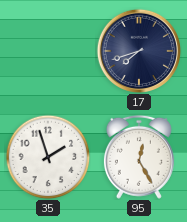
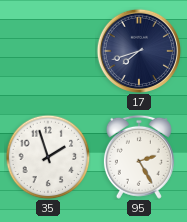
95: 12:25 -> 2:25 (139, 157)
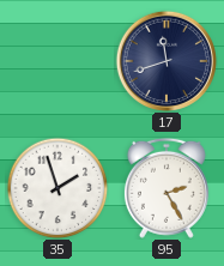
17: 7:42 -> 11:42 (165, 60)
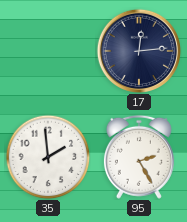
17: 11:42 -> 12:14 (138, 50)
35: 1:57 -> 1:59 (48, 157)
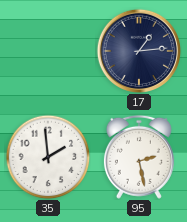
17: 12:14 -> 1:14 (138, 50)
95: 2:25 -> 2:28 (139, 157)
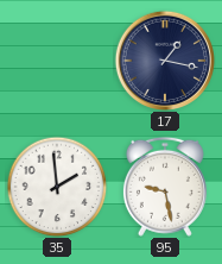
17: 1:14 -> 1:17 (164, 59)
95: 2:28 -> 9:28 (165, 187)
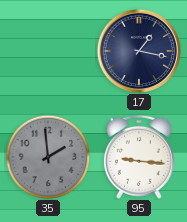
35 dial: white -> grey (48, 157)
95: 9:28 -> 9:16 (139, 157)
